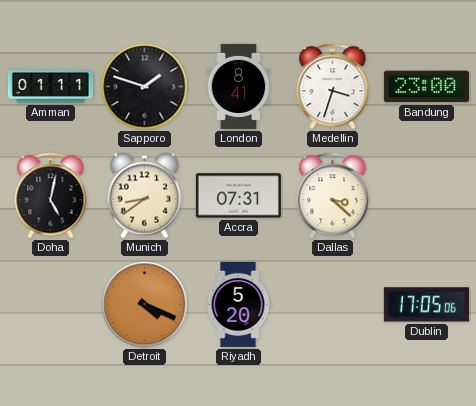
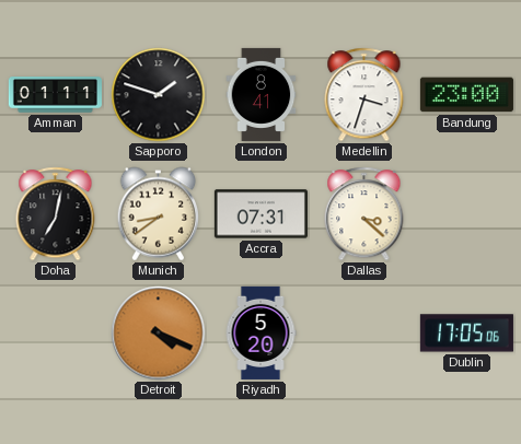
Doha: 5:02 -> 7:02 (56, 214)
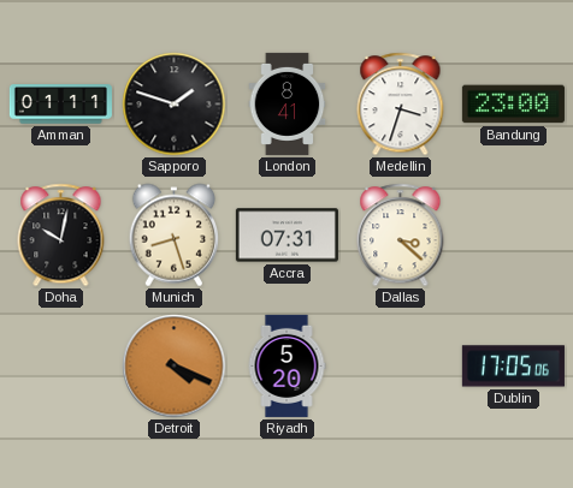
Doha: 7:02 -> 10:02 (61, 236)
Munich: 8:39 -> 8:27 (175, 236)
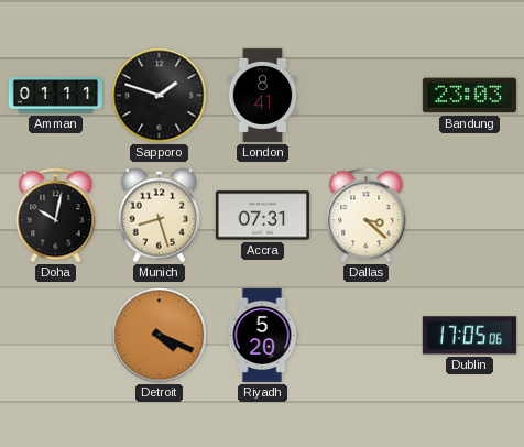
Medellin: 3:33 -> none (401, 105)
Bandung: 23:00 -> 23:03 (469, 96)
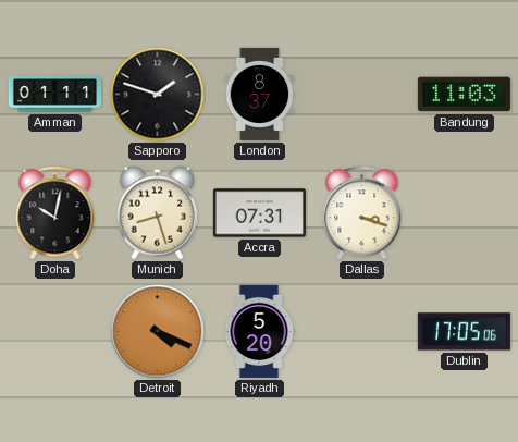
London: 8:41 -> 8:37 (260, 94)
Bandung: 23:03 -> 11:03 (464, 95)
Dallas: 3:22 -> 3:18 (362, 213)
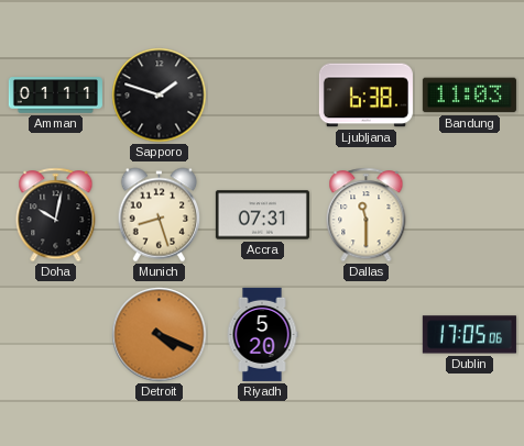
London: 8:37 -> none (260, 94)
Ljubljana: none -> 6:38 (365, 96)
Dallas: 3:18 -> 11:30 (367, 215)
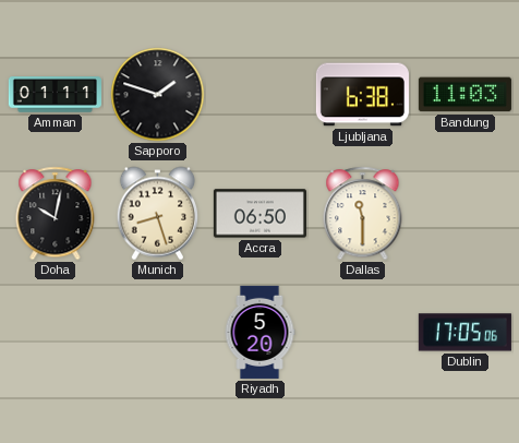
Accra: 07:31 -> 06:50 (259, 214)
Detroit: 4:19 -> none (160, 335)
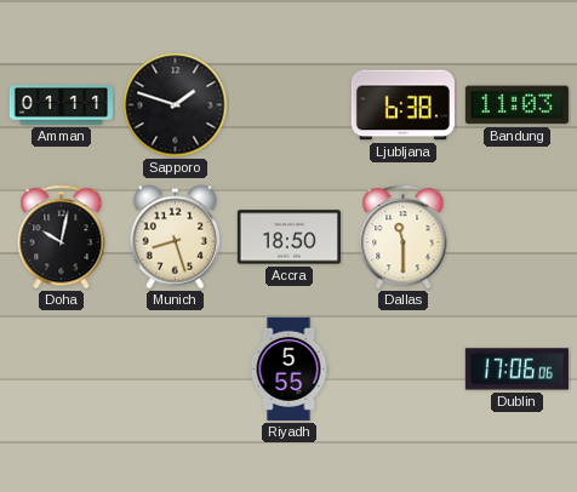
Accra: 06:50 -> 18:50 (288, 238)
Riyadh: 5:20 -> 5:55 (288, 368)
Dublin: 17:05 -> 17:06 (516, 370)
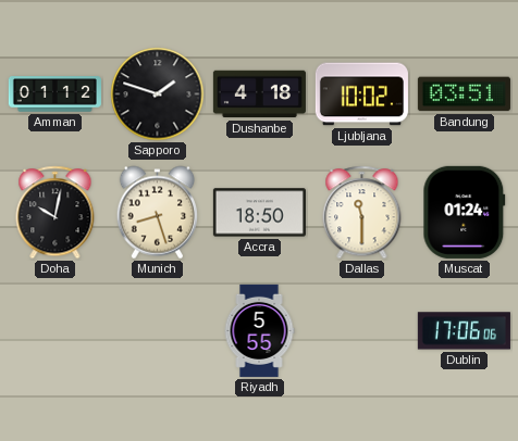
Amman: 01:11 -> 01:12 (54, 94)
Dushanbe: none -> 4:18 (259, 94)
Ljubljana: 6:38 -> 10:02 (361, 94)
Bandung: 11:03 -> 03:51 (464, 94)
Muscat: none -> 01:24 (465, 212)
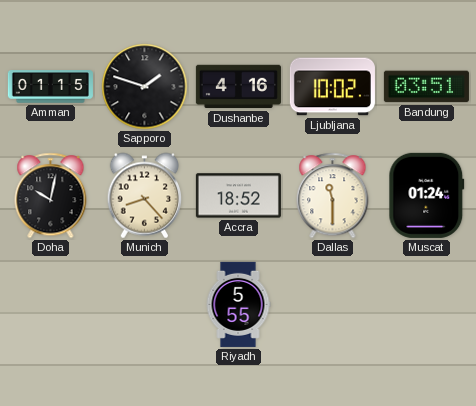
Amman: 01:12 -> 01:15 (50, 87)
Dushanbe: 4:18 -> 4:16 (238, 87)
Munich: 8:27 -> 8:23 (145, 196)
Accra: 18:50 -> 18:52 (238, 196)
Dublin: 17:06 -> none (464, 331)
